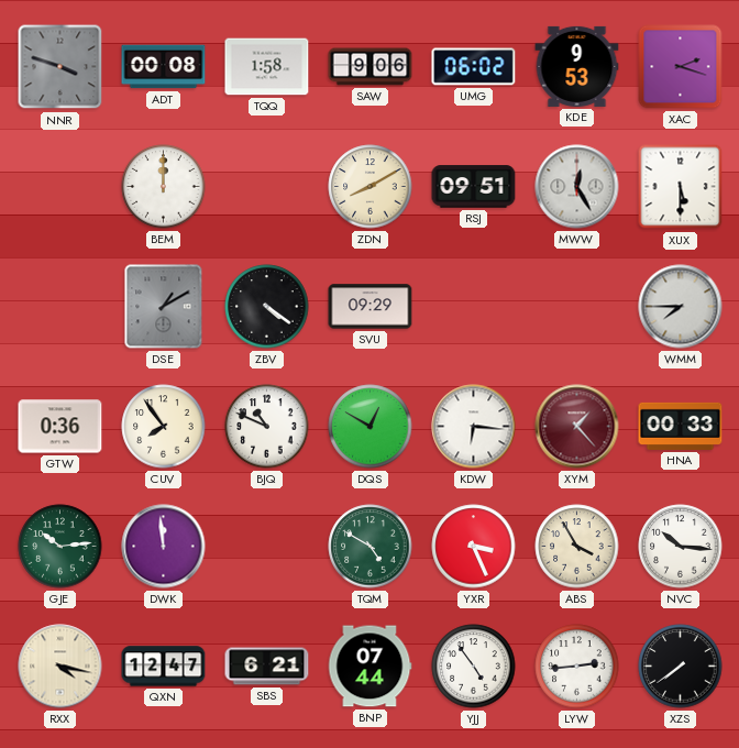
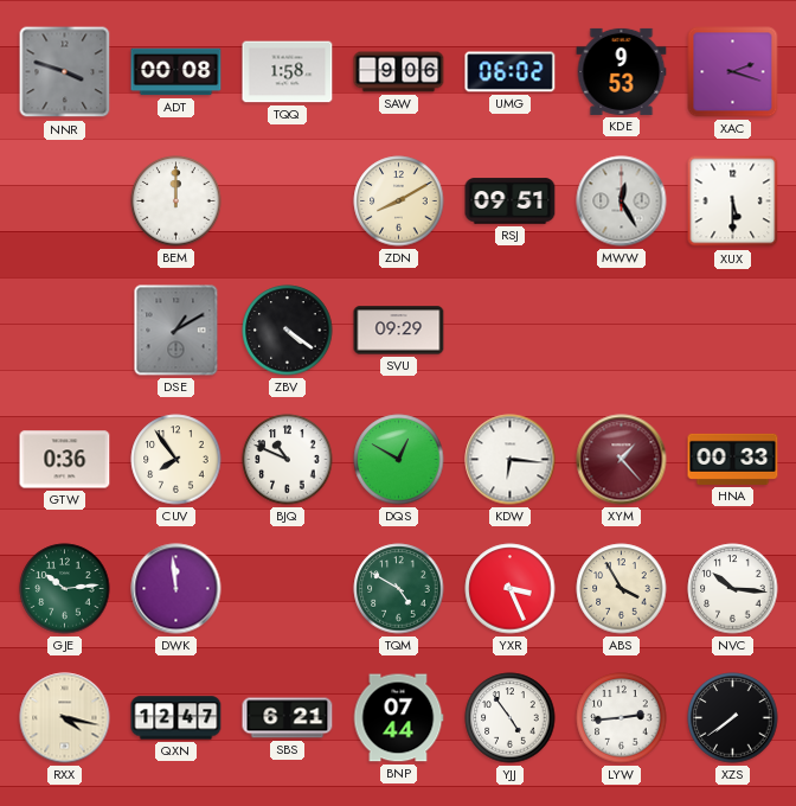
WMM: 7:45 -> none (681, 307)
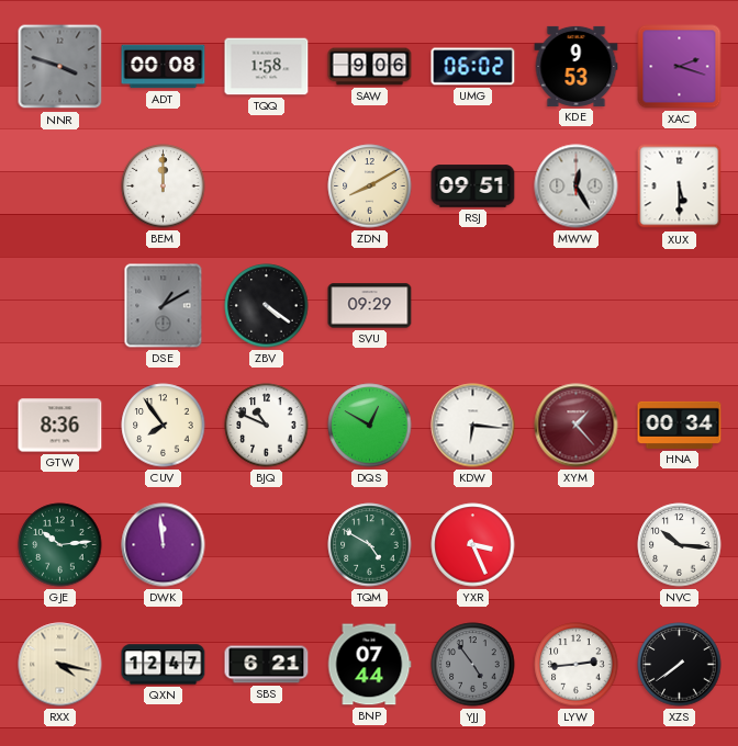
GTW: 0:36 -> 8:36 (60, 426)
HNA: 00:33 -> 00:34 (680, 425)
ABS: 3:55 -> none (622, 589)
YJJ dial: white -> grey (473, 665)
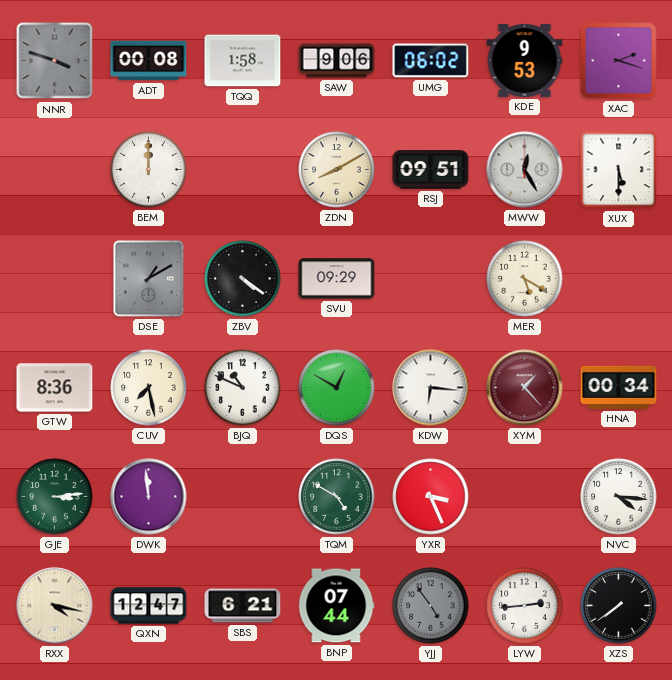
MER: none -> 5:20 (525, 279)
CUV: 7:54 -> 7:28 (149, 388)
GJE: 10:14 -> 3:14 (55, 497)
NVC: 10:16 -> 4:16 (619, 497)
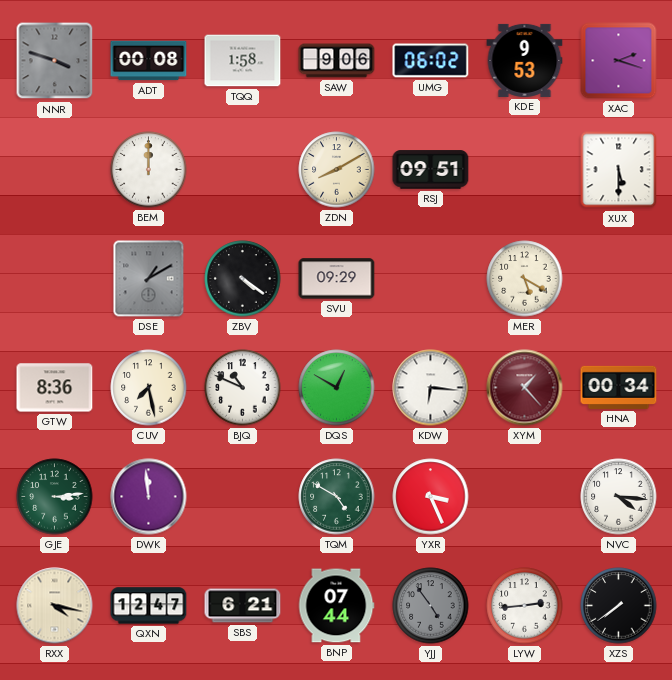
MWW: 12:25 -> none (525, 170)
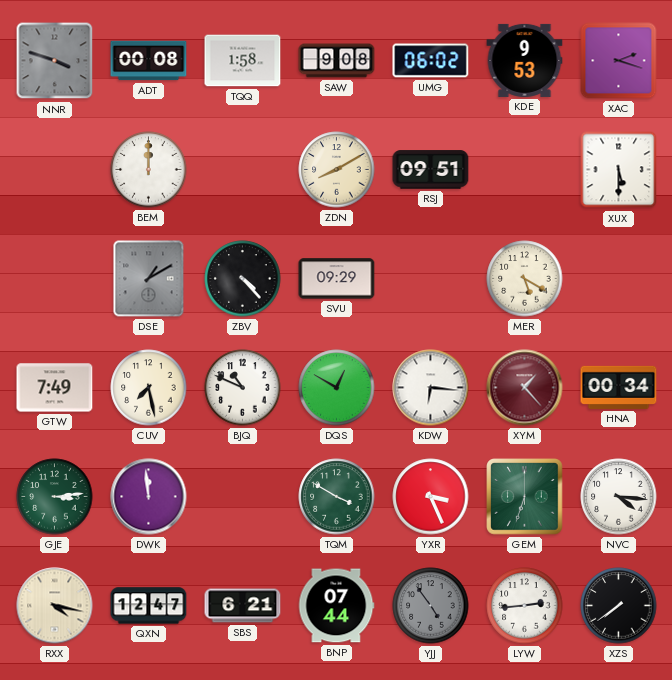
SAW: 9:06 -> 9:08 (337, 61)
ZBV: 4:21 -> 4:23 (243, 279)
GTW: 8:36 -> 7:49 (55, 388)
TQM: 4:50 -> 3:50 (337, 497)
GEM: none -> 6:33 (525, 497)
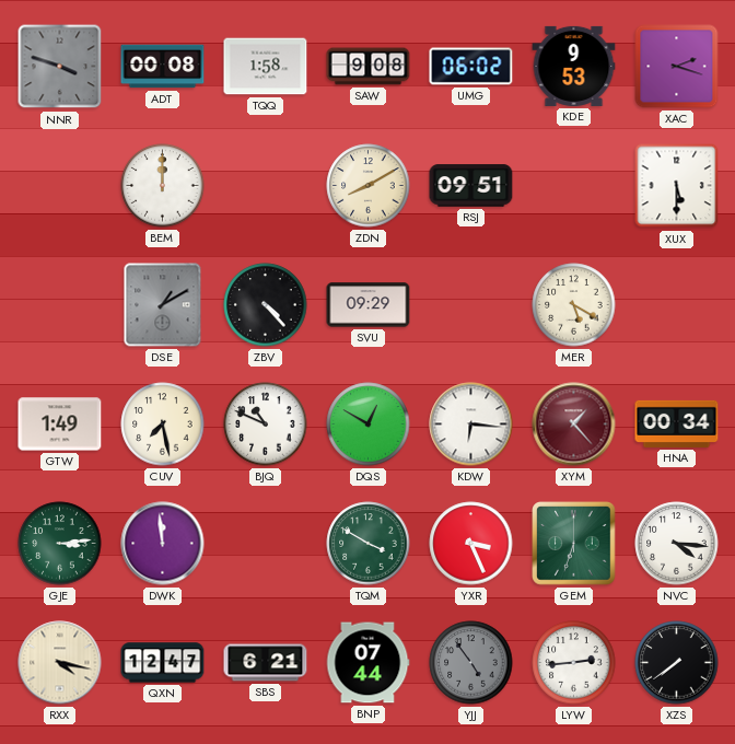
GTW: 7:49 -> 1:49 (60, 425)
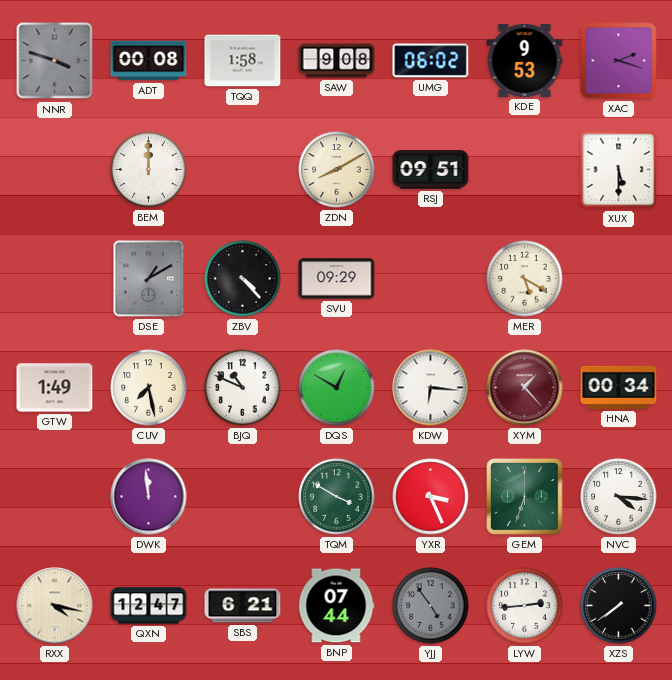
GJE: 3:14 -> none (60, 544)
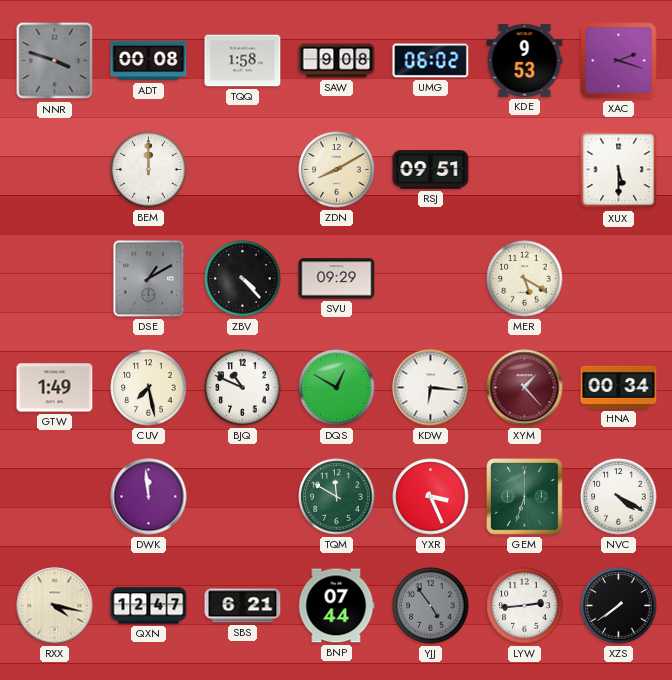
TQM: 3:50 -> 11:50 (337, 497)
NVC: 4:16 -> 4:20 (619, 497)
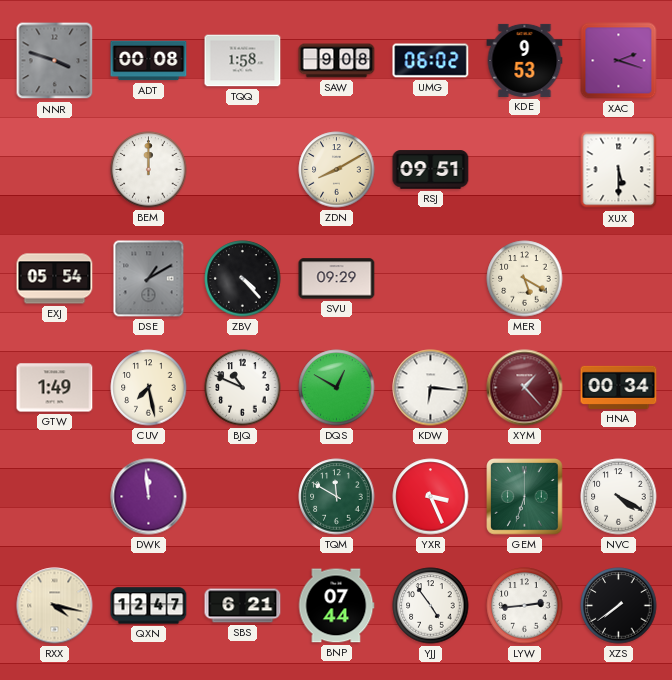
EXJ: none -> 05:54 (55, 279)
YJJ dial: grey -> white (431, 606)
